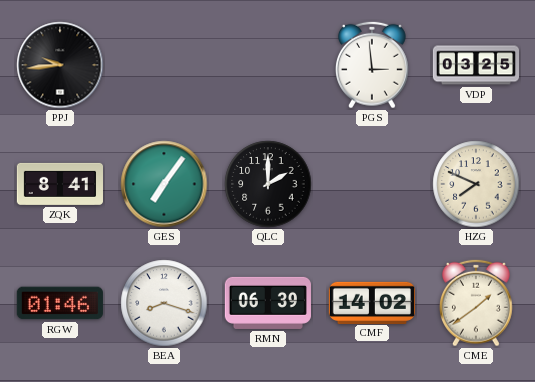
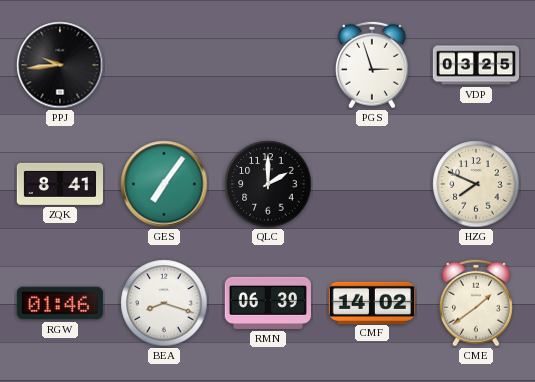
PGS: 2:59 -> 2:57 (373, 65)
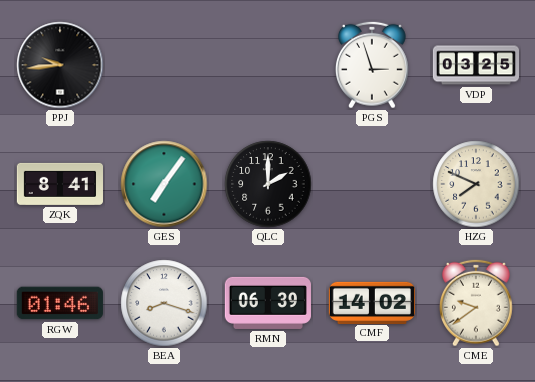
CME: 1:39 -> 9:39 (477, 303)
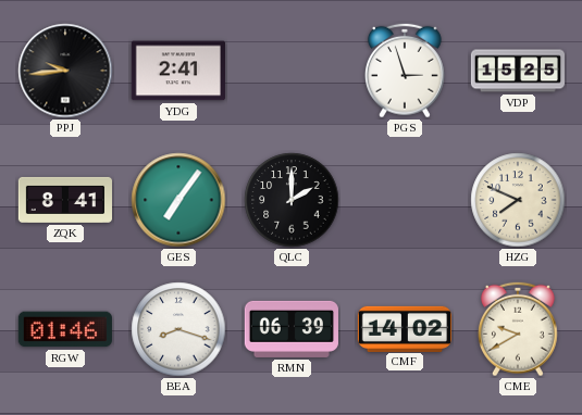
YDG: none -> 2:41 (178, 71)
VDP: 03:25 -> 15:25 (517, 71)
CME: 9:39 -> 9:40 (519, 329)
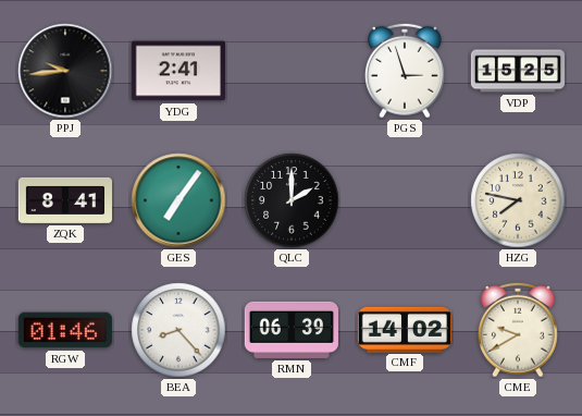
HZG: 7:49 -> 7:47 (518, 200)
BEA: 8:18 -> 8:23 (178, 330)
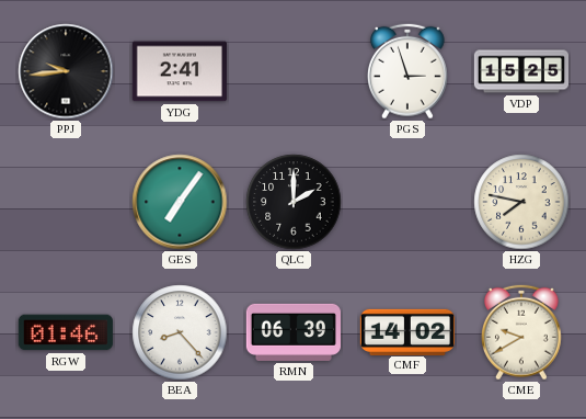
ZQK: 8:41 -> none (64, 200)
